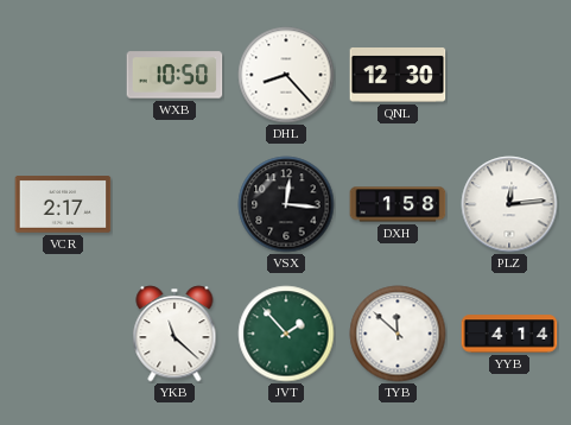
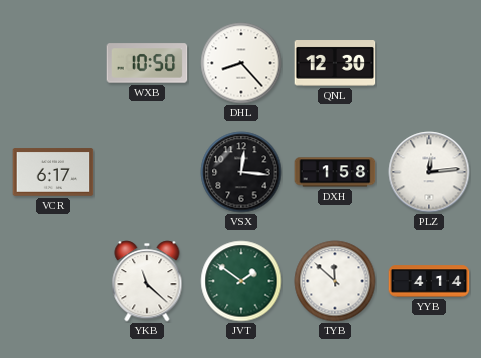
VCR: 2:17 -> 6:17 (53, 172)
JVT: 1:53 -> 1:51 (241, 281)
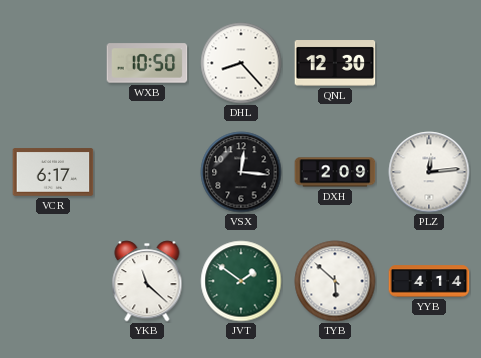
DXH: 1:58 -> 2:09 (335, 172)
TYB: 11:52 -> 5:52 (335, 281)
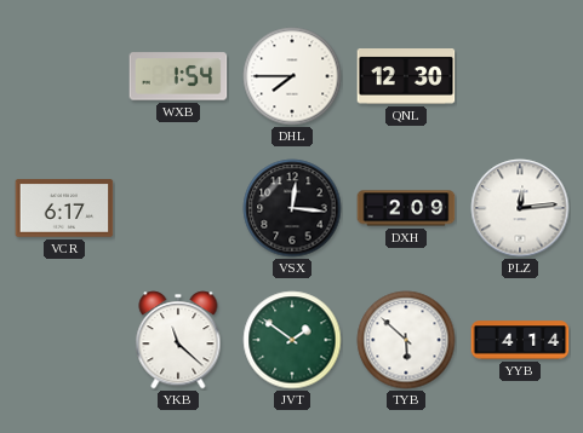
WXB: 10:50 -> 1:54 (178, 76)
DHL: 8:23 -> 7:45 (292, 76)
